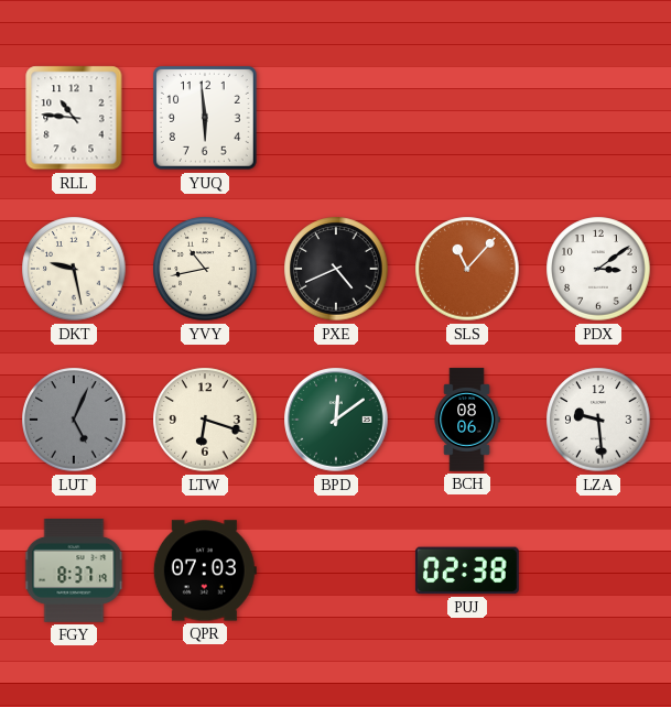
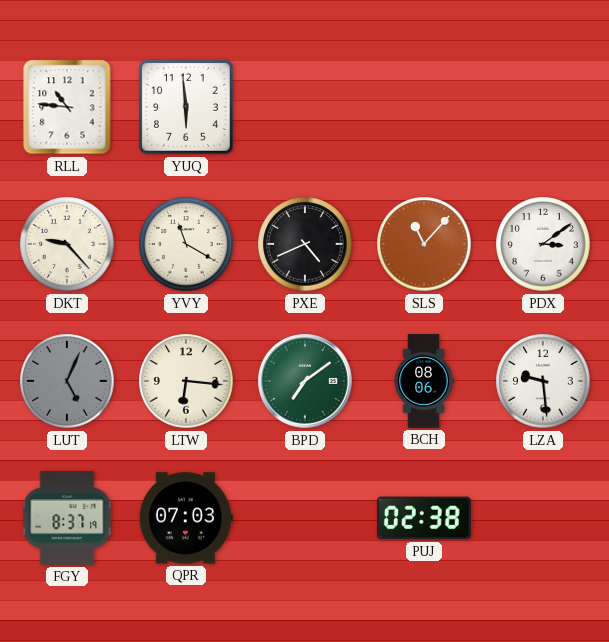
DKT: 9:28 -> 9:23 (67, 244)
YVY: 10:43 -> 11:20 (186, 244)
LTW: 6:18 -> 6:16 (186, 381)
BPD: 12:09 -> 7:09 (305, 381)
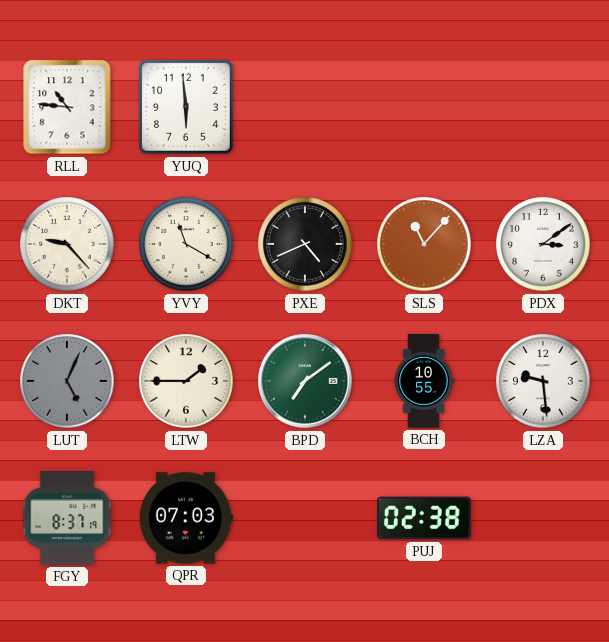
LTW: 6:16 -> 1:45 (186, 381)
BCH: 08:06 -> 10:55 (424, 381)
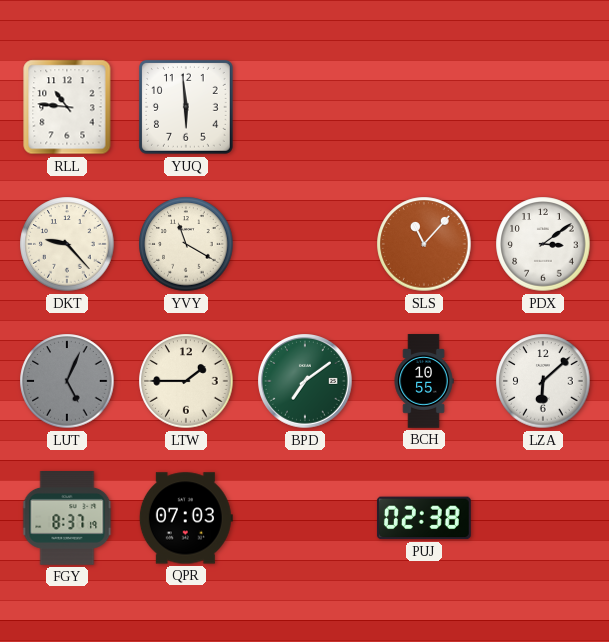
PXE: 4:41 -> none (305, 244)
LZA: 9:29 -> 6:08 (543, 381)
